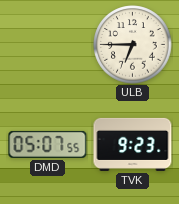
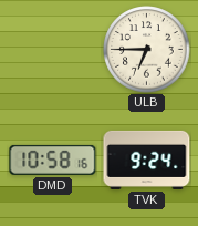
DMD: 05:07 -> 10:58 (53, 160)
TVK: 9:23 -> 9:24 (147, 160)
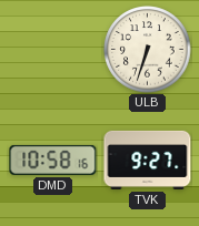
ULB: 6:45 -> 6:33 (148, 50)
TVK: 9:24 -> 9:27 (148, 160)
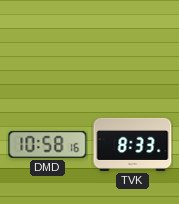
ULB: 6:33 -> none (148, 50)
TVK: 9:27 -> 8:33 (133, 144)
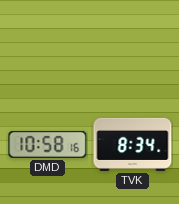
TVK: 8:33 -> 8:34 (133, 144)
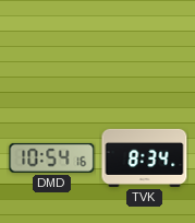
DMD: 10:58 -> 10:54 (52, 157)
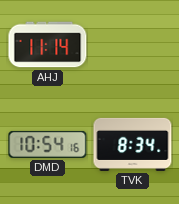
AHJ: none -> 11:14 (48, 45)
